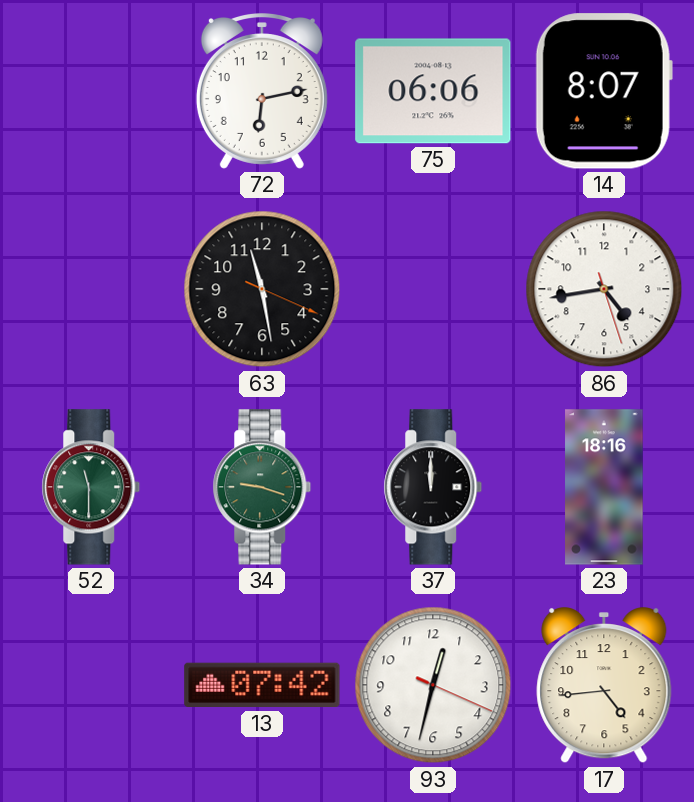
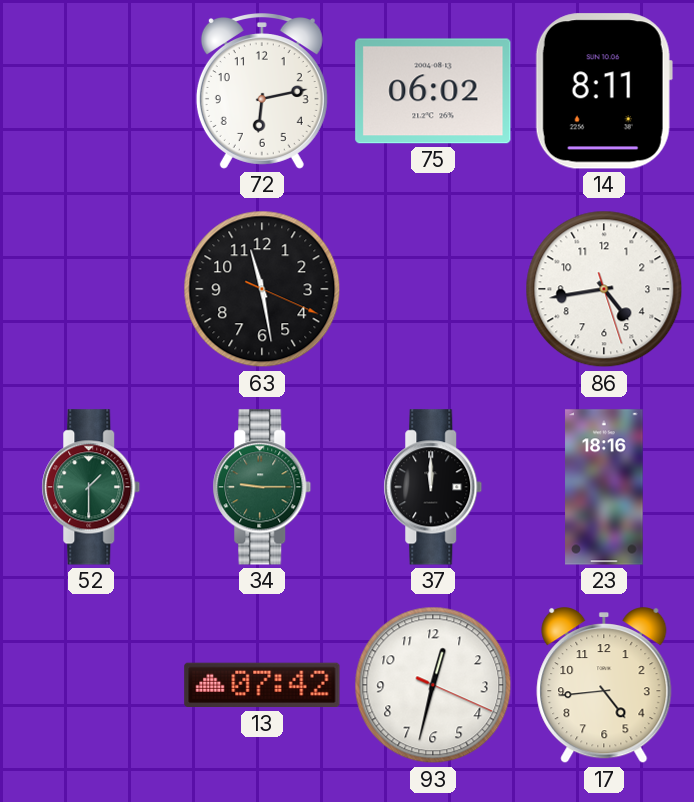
75: 06:06 -> 06:02 (433, 91)
14: 8:07 -> 8:11 (604, 91)
52: 11:30 -> 1:30 (91, 487)
34: 9:18 -> 9:15 (262, 487)
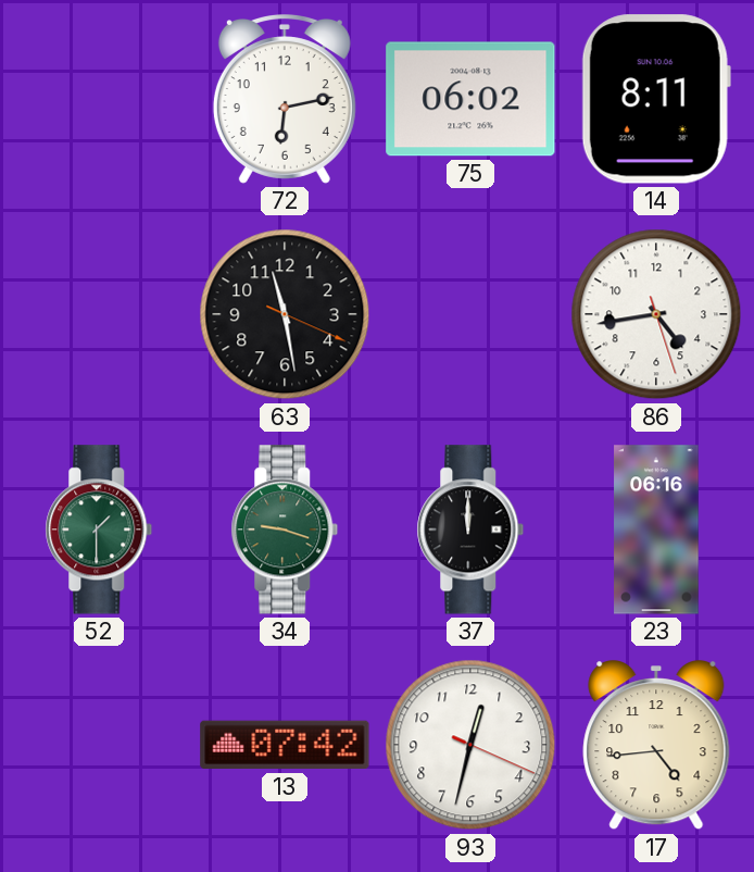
34: 9:15 -> 9:18 (285, 530)
23: 18:16 -> 06:16 (656, 530)
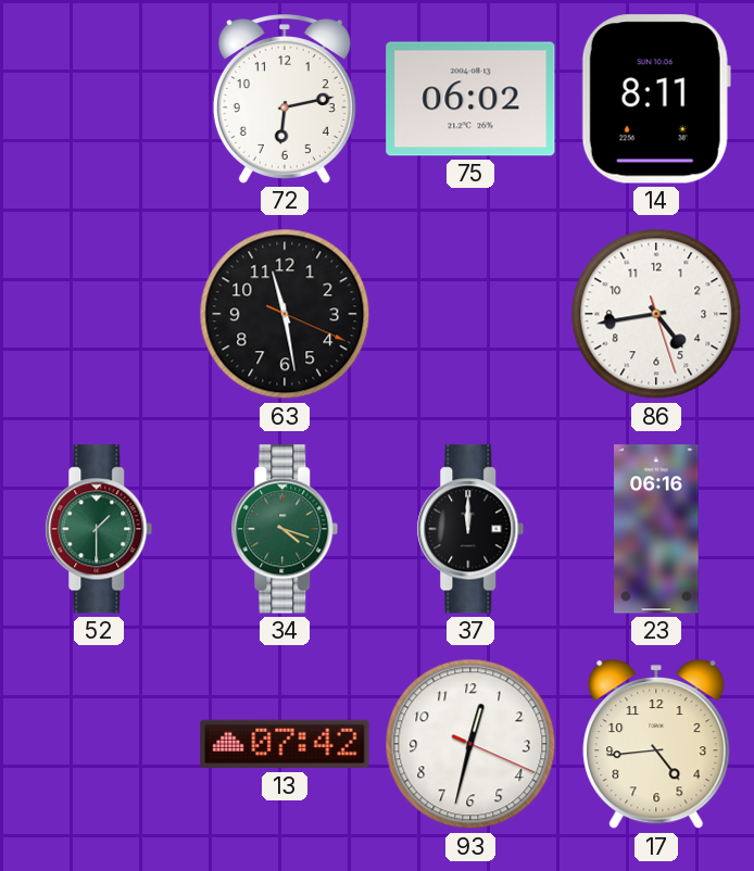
34: 9:18 -> 4:18 (285, 529)
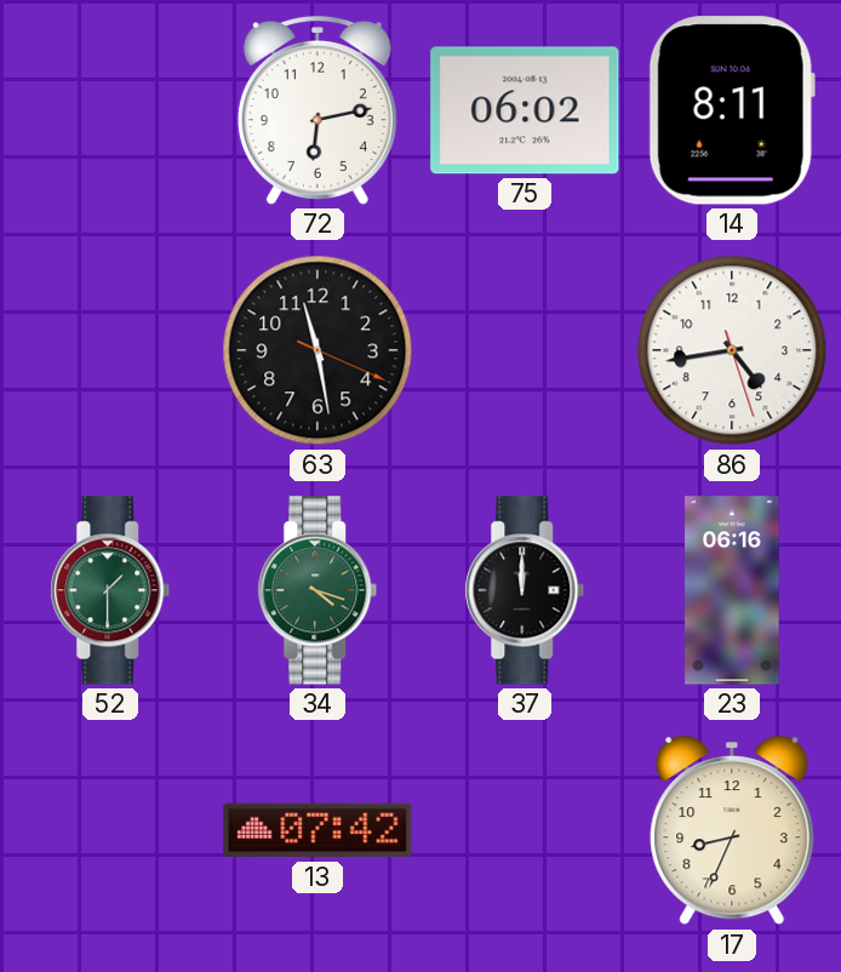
93: 12:32 -> none (470, 744)
17: 4:44 -> 8:34 (732, 831)
